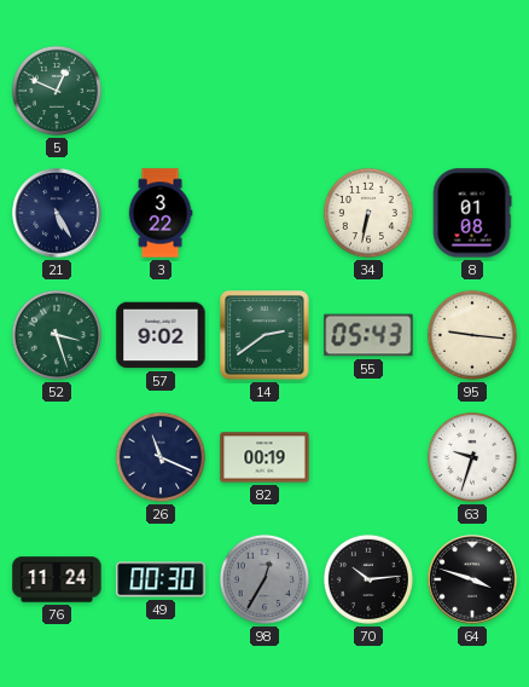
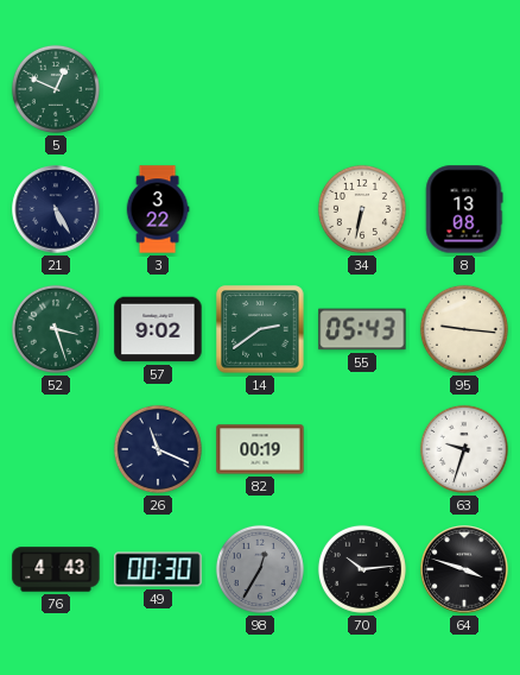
8: 01:08 -> 13:08 (464, 209)
76: 11:24 -> 4:43 (56, 569)
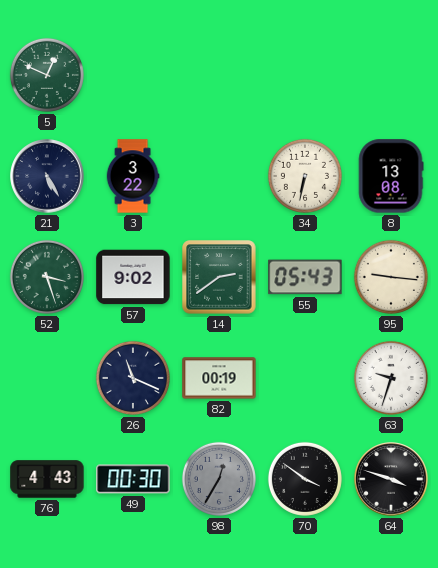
70: 10:14 -> 3:51 (305, 479)
